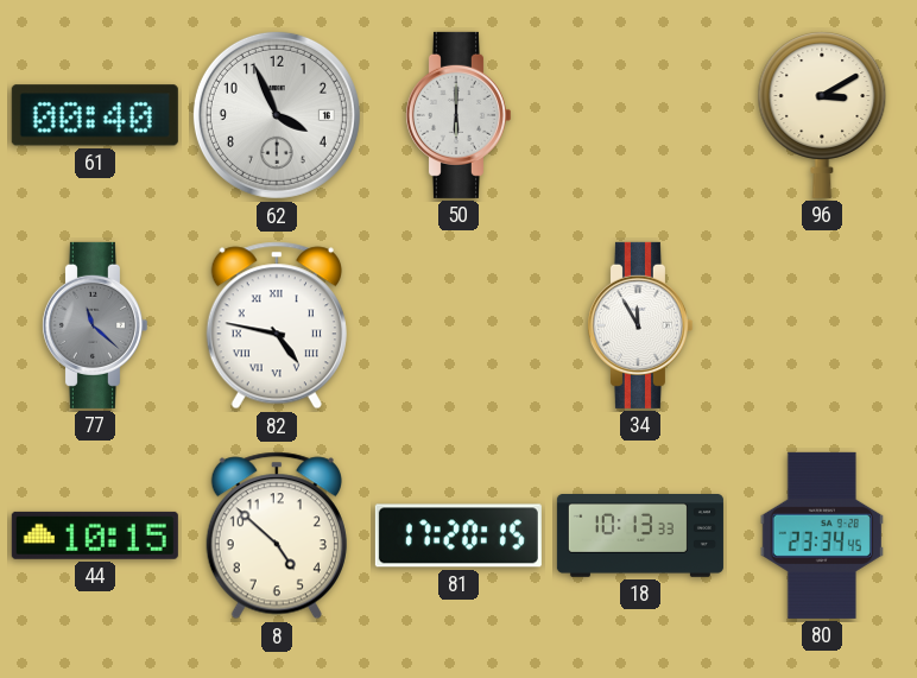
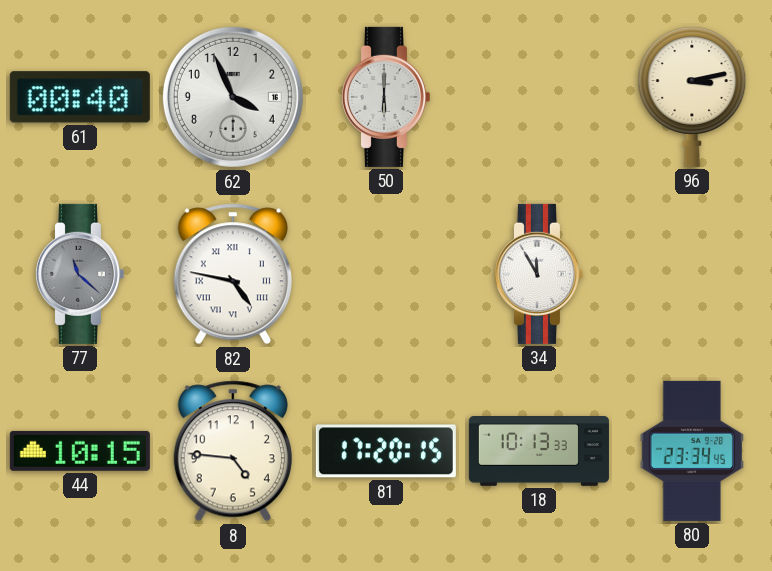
96: 3:10 -> 3:13 (692, 97)
8: 4:52 -> 4:46 (233, 451)
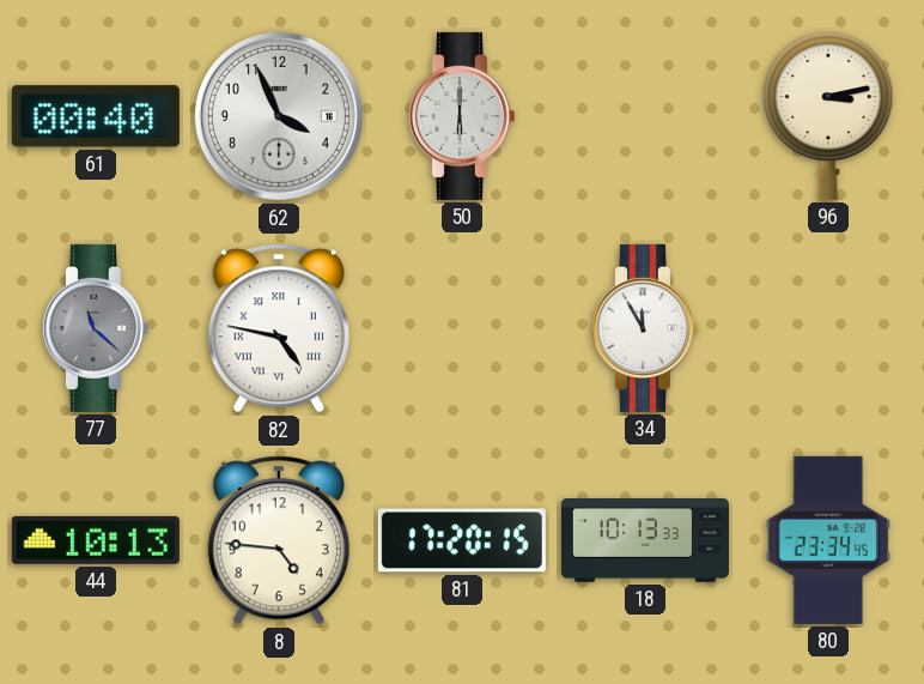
44: 10:15 -> 10:13 (96, 540)
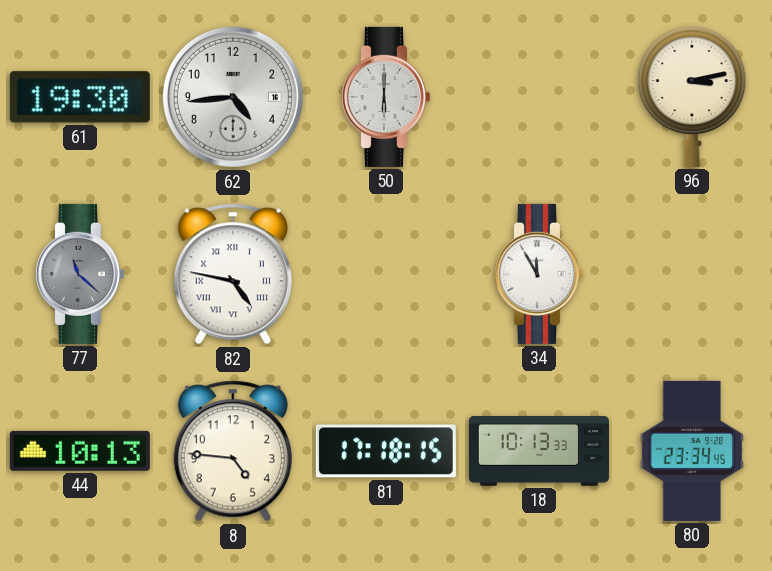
61: 00:40 -> 19:30 (80, 97)
62: 3:56 -> 4:44 (233, 97)
81: 17:20 -> 17:18 (386, 451)
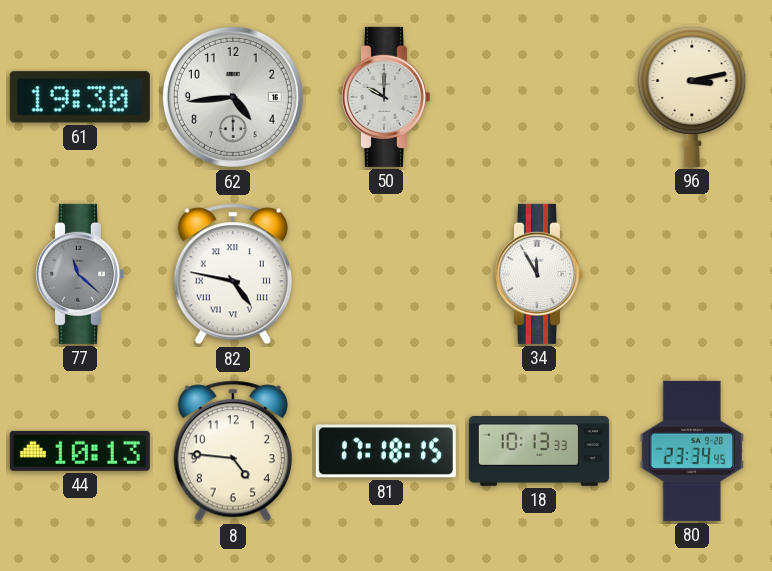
50: 6:00 -> 10:00 (385, 97)
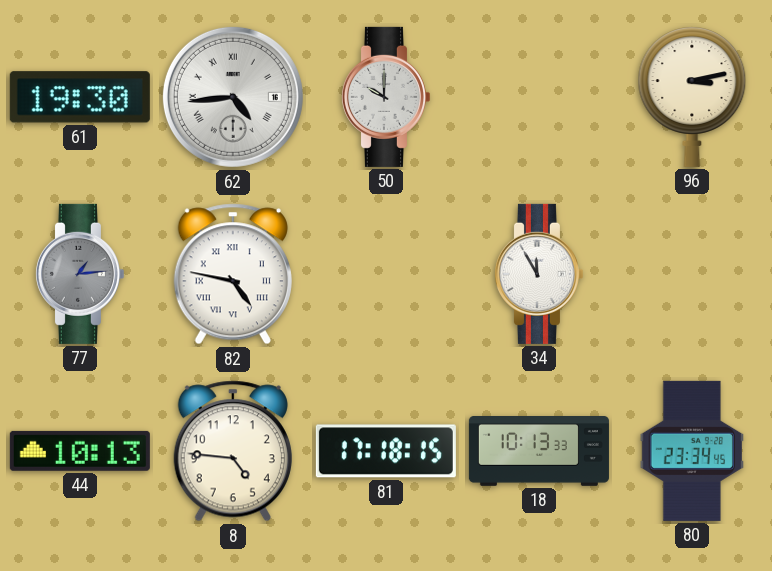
62 numerals: Arabic -> Roman (233, 97)
77: 11:22 -> 1:14 (79, 274)
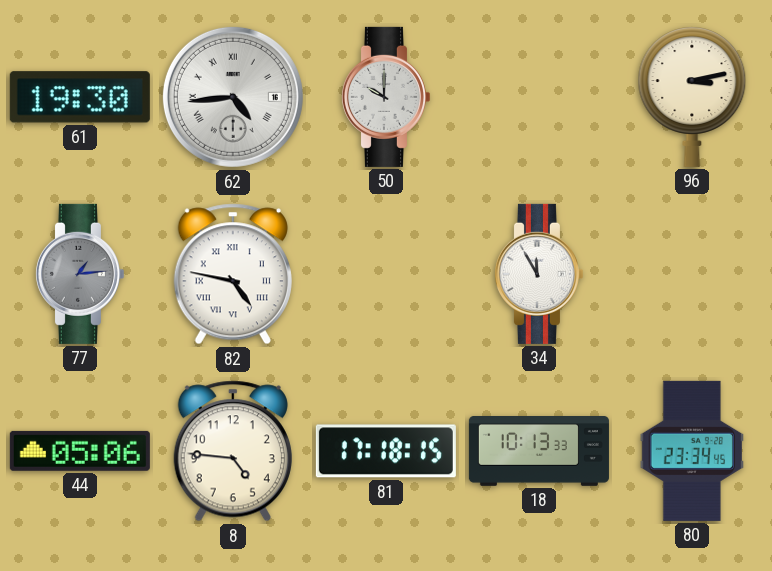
44: 10:13 -> 05:06 (80, 451)
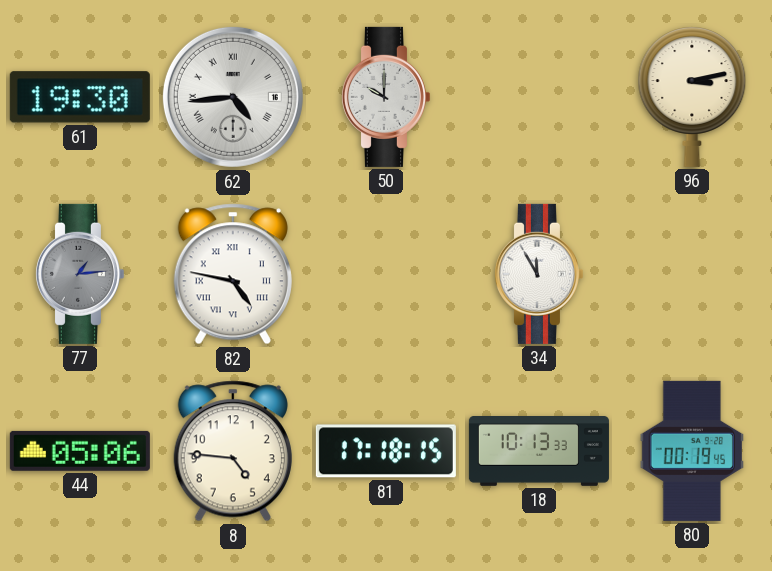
80: 23:34 -> 00:19 (692, 451)
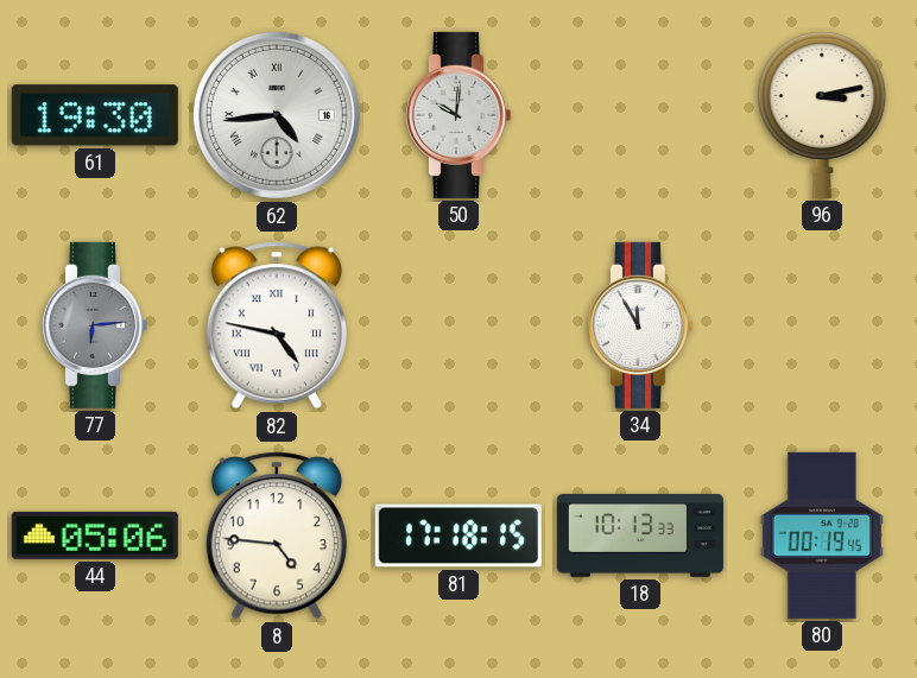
50: 10:00 -> 10:01 (457, 115)
77: 1:14 -> 6:14 (94, 325)
